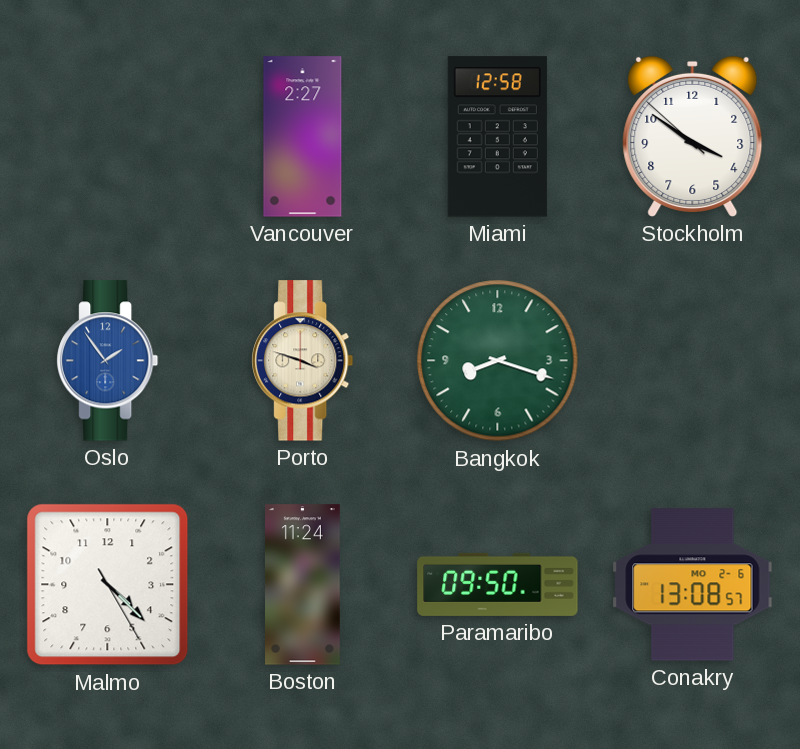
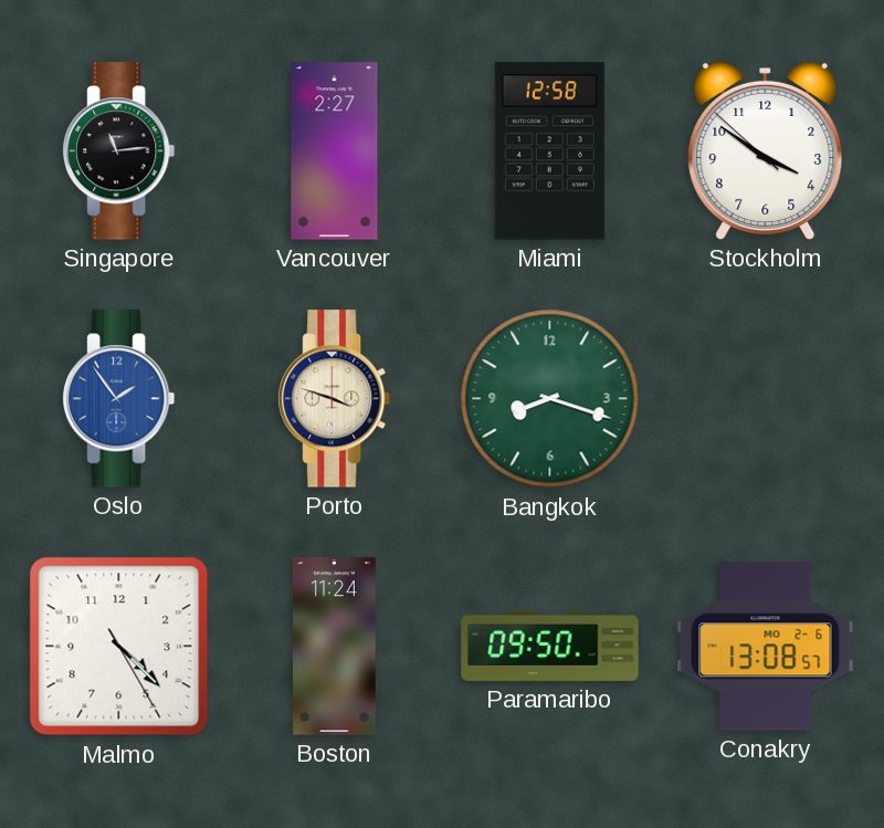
Singapore: none -> 11:14 (119, 151)
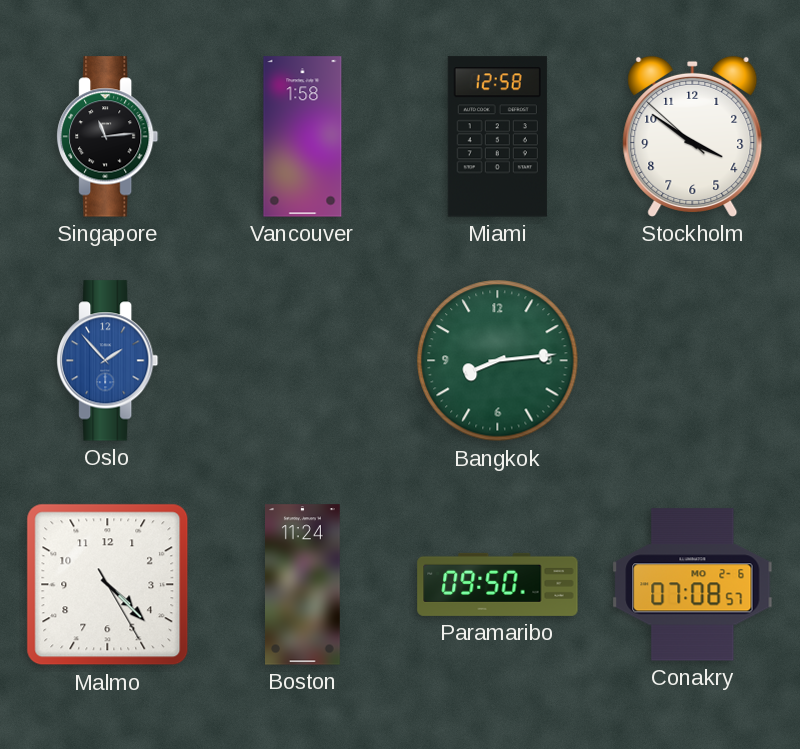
Vancouver: 2:27 -> 1:58 (303, 137)
Oslo: 1:54 -> 1:53 (108, 361)
Porto: 3:48 -> none (335, 399)
Bangkok: 8:18 -> 8:14 (498, 361)
Conakry: 13:08 -> 07:08 (693, 585)
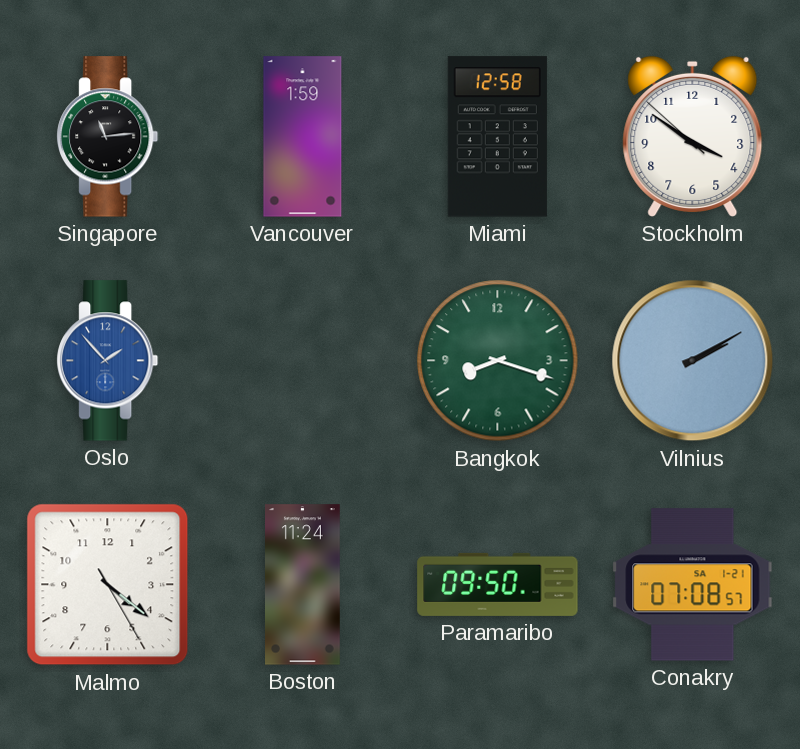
Vancouver: 1:58 -> 1:59 (303, 137)
Bangkok: 8:14 -> 8:18 (498, 361)
Vilnius: none -> 2:10 (693, 361)
Malmo: 4:22 -> 4:21 (108, 585)
Conakry date: MO 2-6 -> SA 1-21 (693, 585)
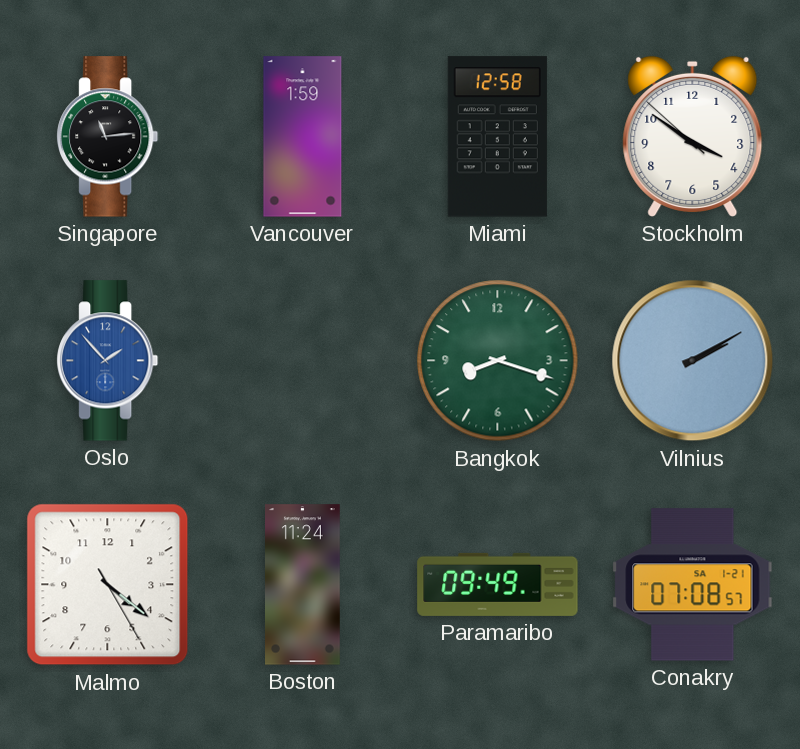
Paramaribo: 09:50 -> 09:49 (498, 584)
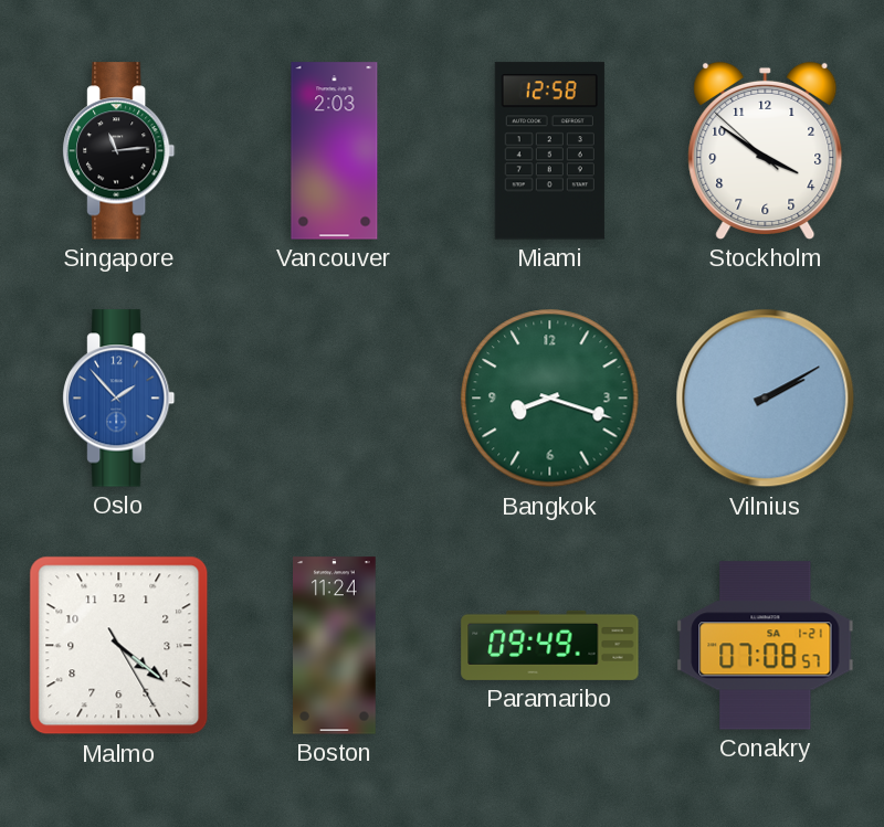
Vancouver: 1:59 -> 2:03 (335, 151)
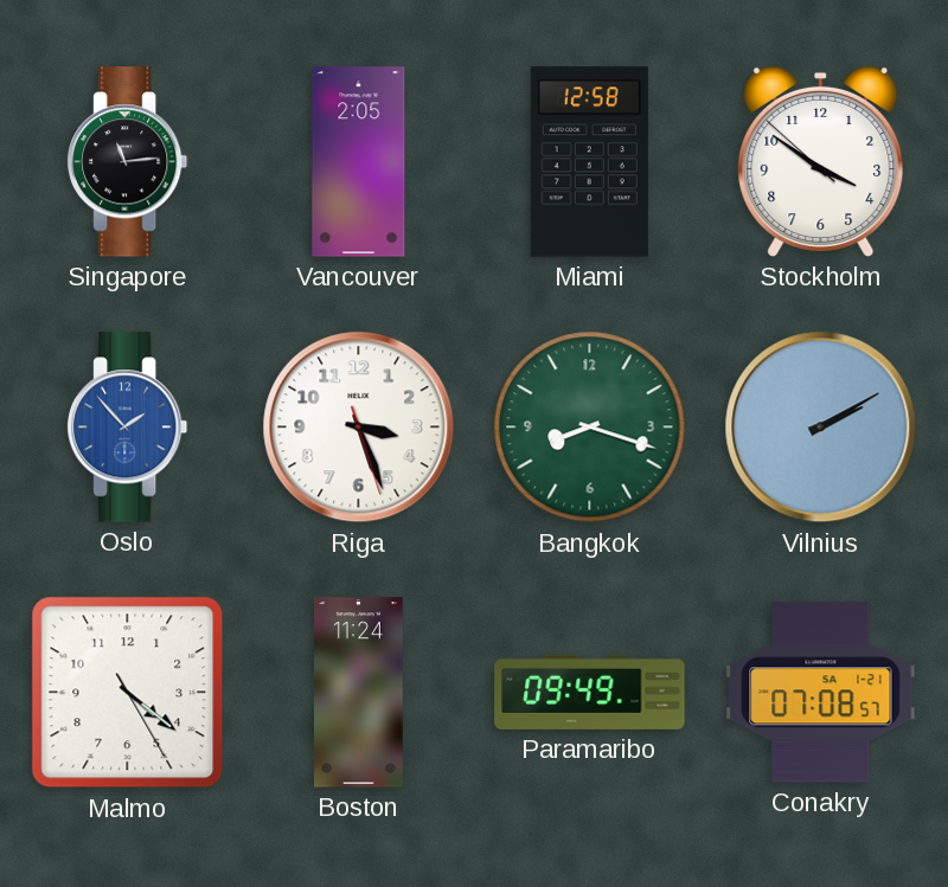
Vancouver: 2:03 -> 2:05 (359, 162)
Riga: none -> 3:26 (359, 428)
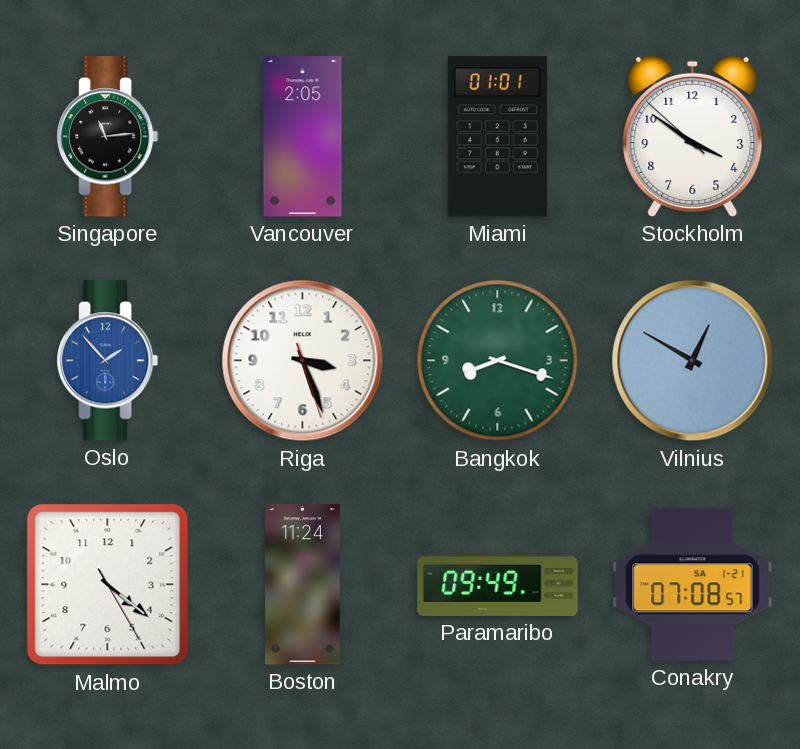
Miami: 12:58 -> 01:01 (497, 137)
Vilnius: 2:10 -> 12:50 (693, 361)
